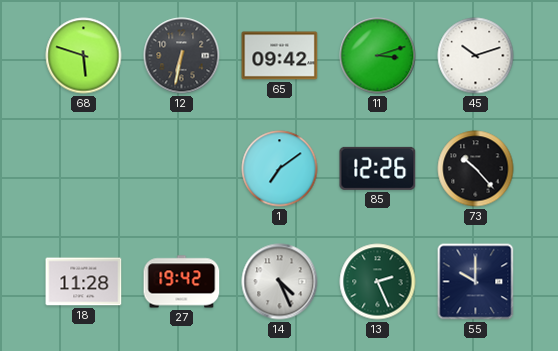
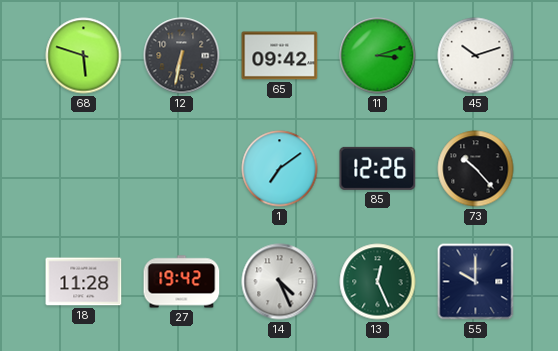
13: 2:26 -> 12:26 (378, 282)
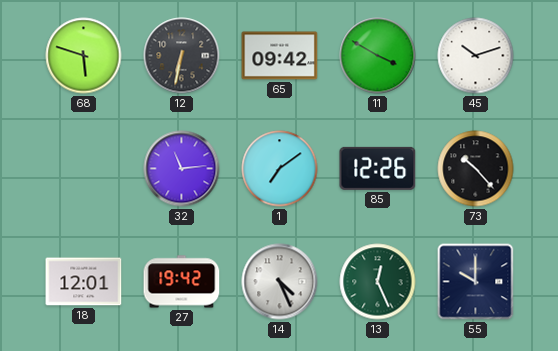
11: 3:12 -> 3:50 (378, 56)
32: none -> 11:14 (182, 169)
18: 11:28 -> 12:01 (84, 282)
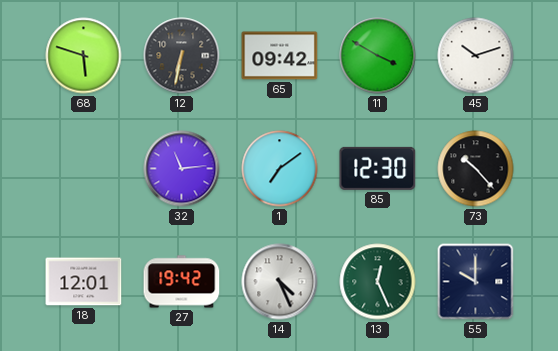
85: 12:26 -> 12:30 (378, 168)
